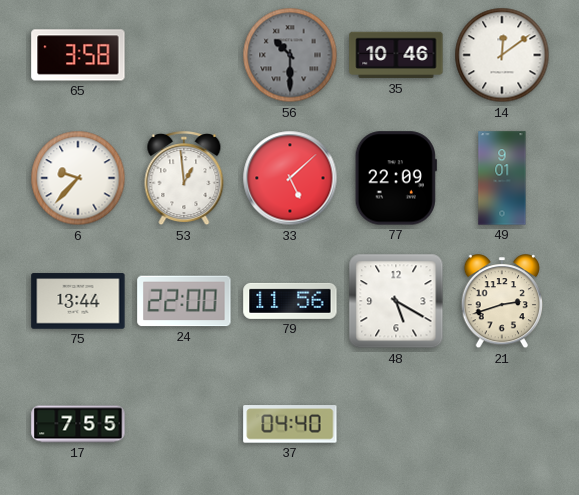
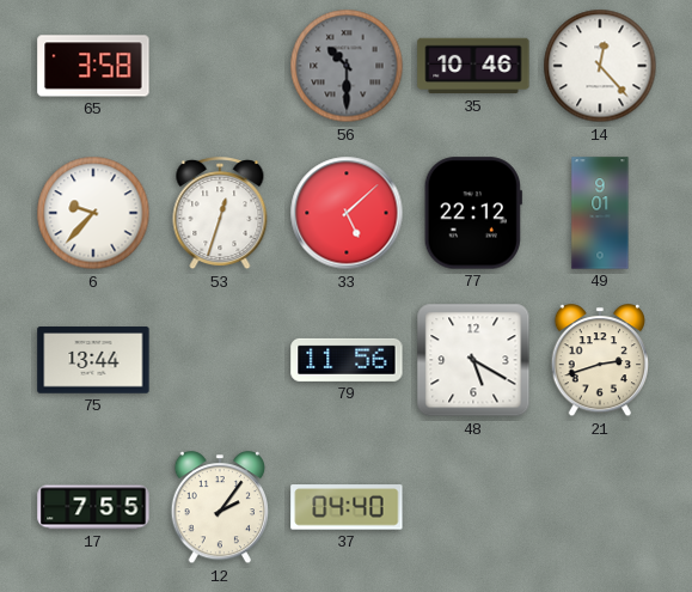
14: 12:09 -> 12:23 (600, 66)
53: 12:59 -> 12:33 (220, 214)
77: 22:09 -> 22:12 (473, 213)
24: 22:00 -> none (184, 301)
12: none -> 2:06 (220, 508)
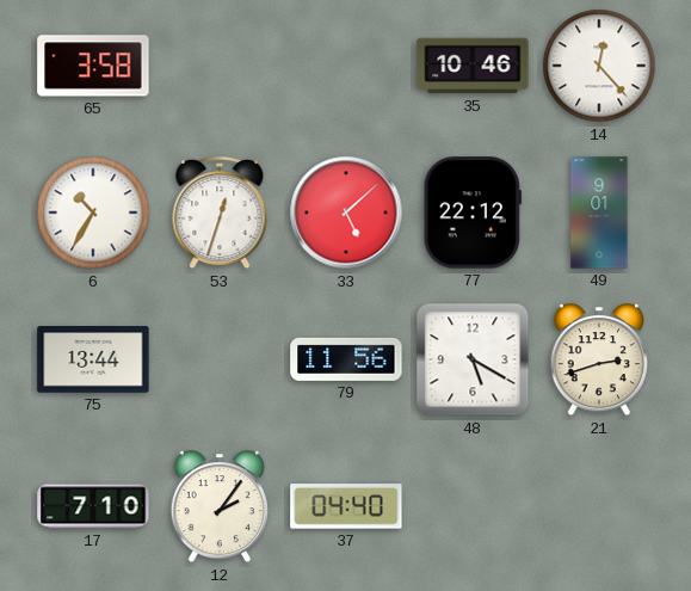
56: 10:30 -> none (347, 66)
6: 9:37 -> 10:35 (93, 213)
17: 7:55 -> 7:10 (93, 506)
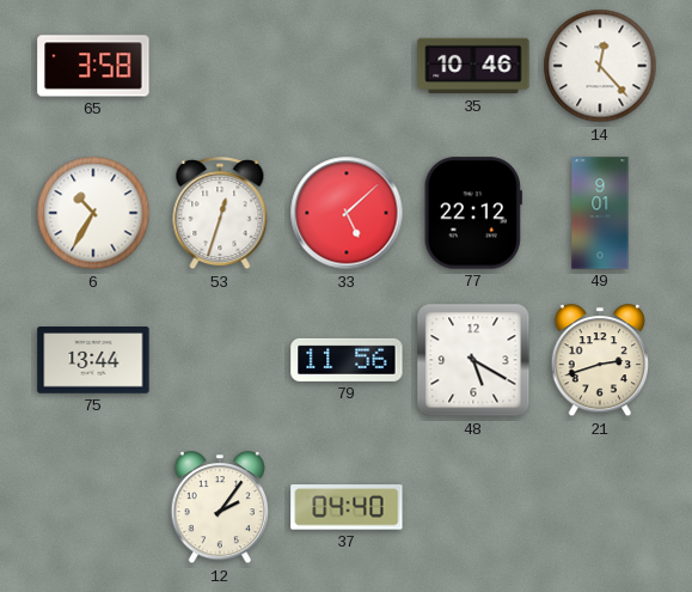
17: 7:10 -> none (93, 506)
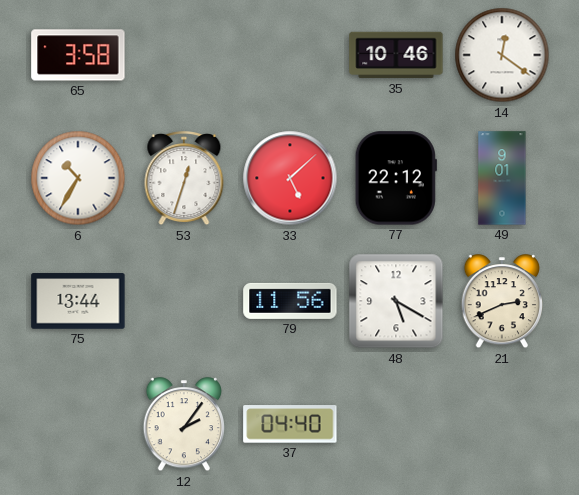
14: 12:23 -> 12:21 (502, 55)
21: 2:42 -> 2:41 (502, 302)
